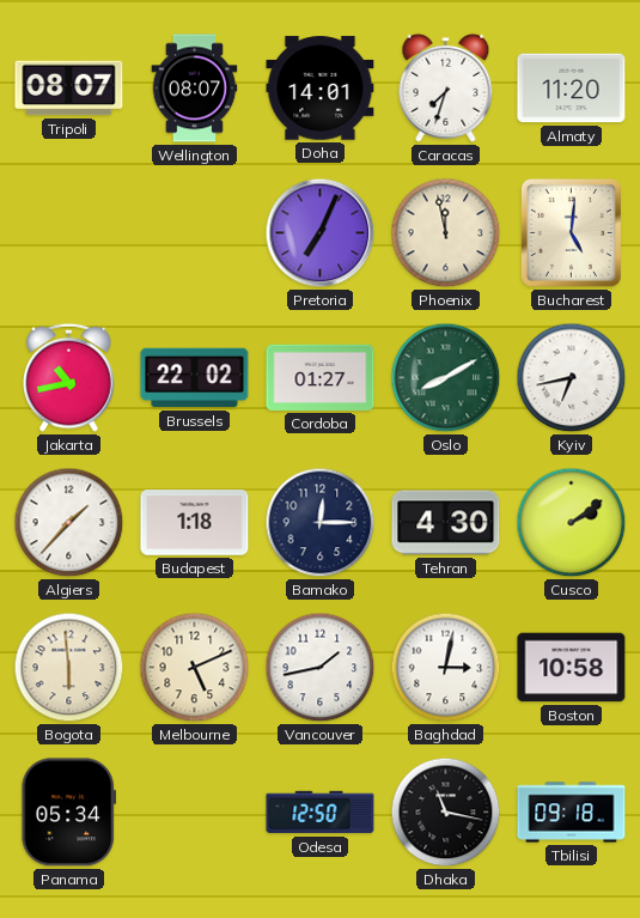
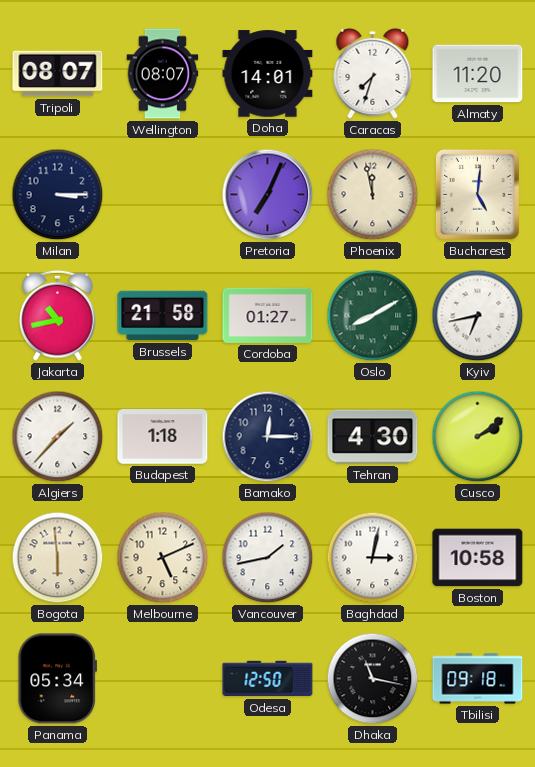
Milan: none -> 3:15 (58, 195)
Brussels: 22:02 -> 21:58 (163, 316)
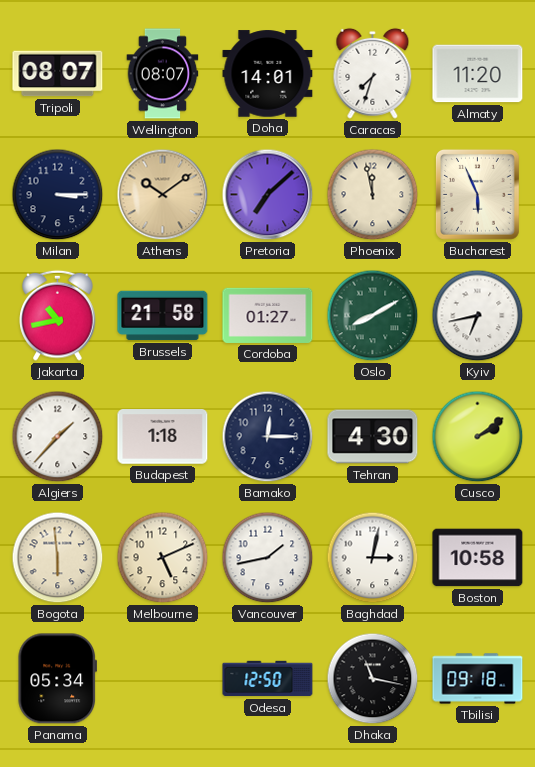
Athens: none -> 10:09 (163, 195)
Pretoria: 7:04 -> 7:08 (268, 195)
Bucharest: 5:01 -> 5:56 (477, 194)
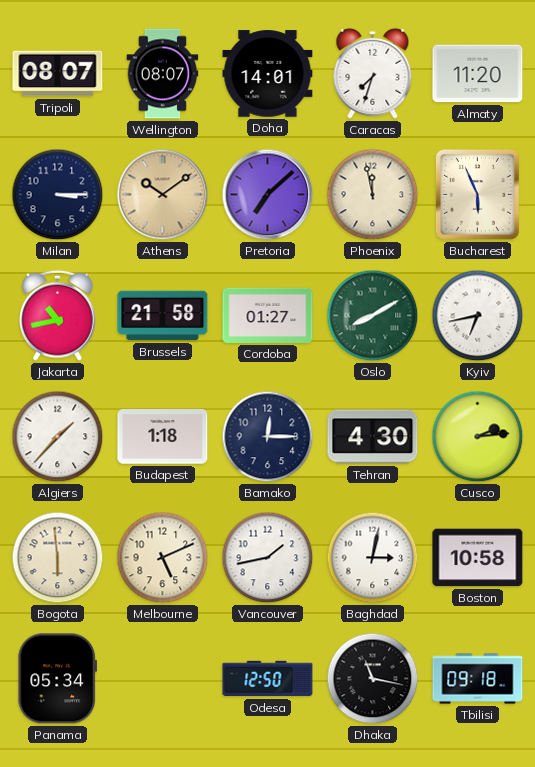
Cusco: 2:09 -> 2:14 (478, 437)
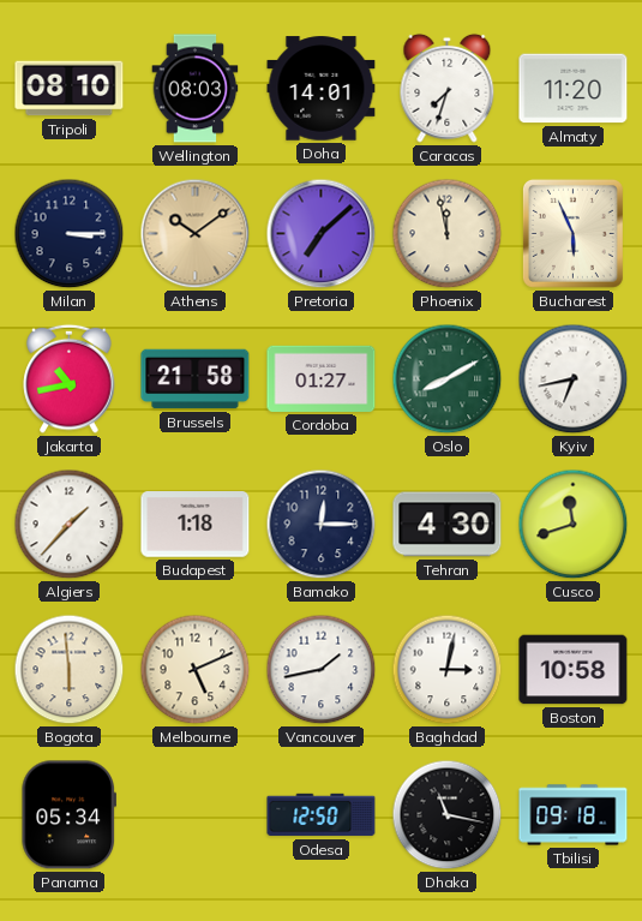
Tripoli: 08:07 -> 08:10 (70, 89)
Wellington: 08:07 -> 08:03 (196, 89)
Cusco: 2:14 -> 11:42 (574, 525)
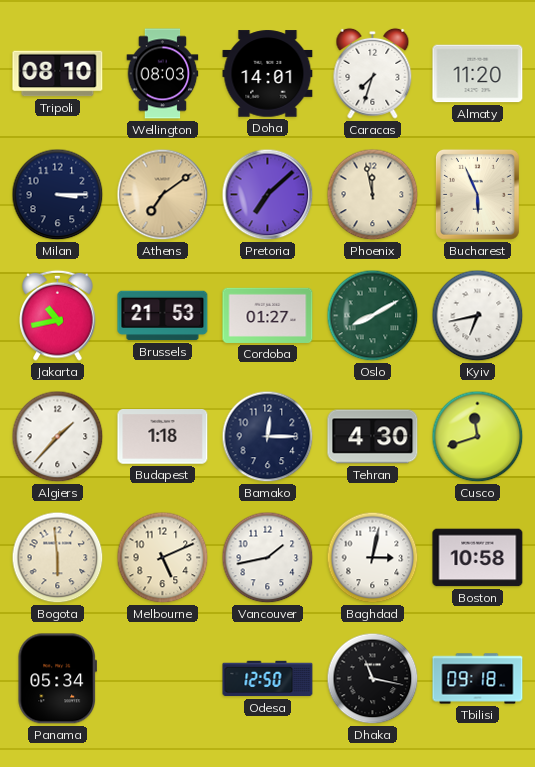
Athens: 10:09 -> 7:09 (163, 195)
Brussels: 21:58 -> 21:53 (163, 316)
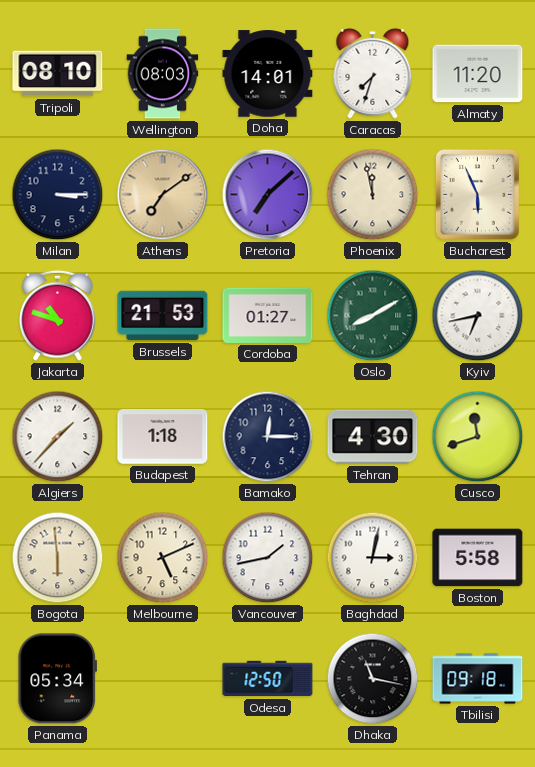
Jakarta: 10:43 -> 10:48 (58, 315)
Boston: 10:58 -> 5:58 (478, 558)
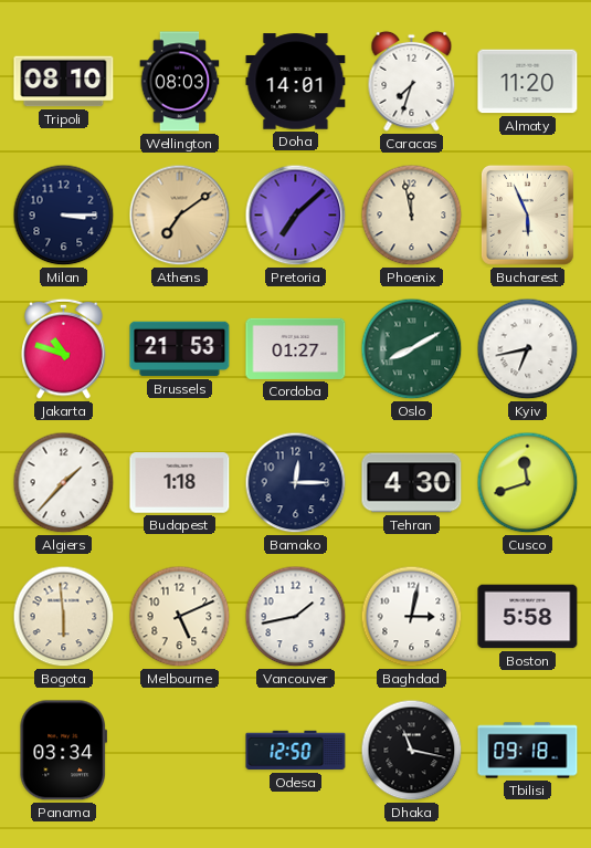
Panama: 05:34 -> 03:34 (63, 751)
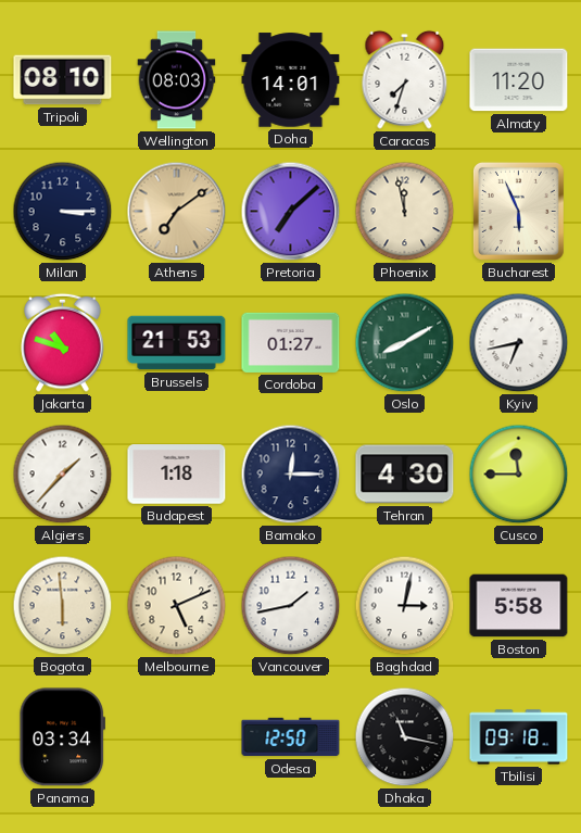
Cusco: 11:42 -> 11:45 (519, 475)
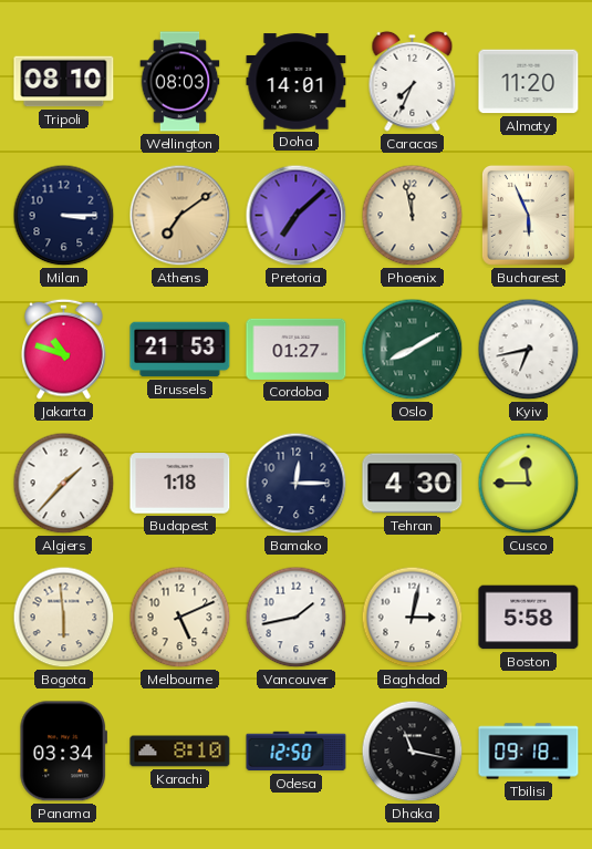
Caracas: 7:33 -> 7:34 (413, 81)
Karachi: none -> 8:10 (180, 752)
